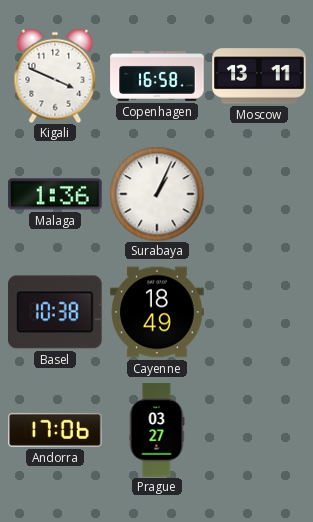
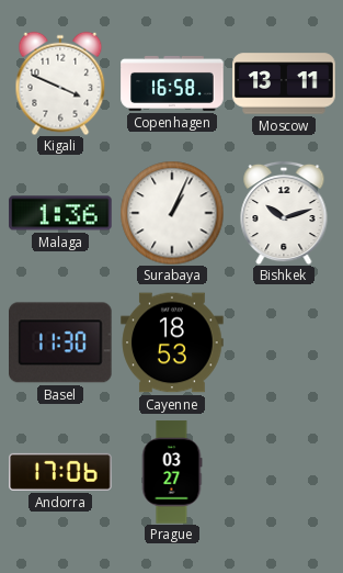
Bishkek: none -> 10:12 (284, 213)
Basel: 10:38 -> 11:30 (61, 342)
Cayenne: 18:49 -> 18:53 (172, 342)
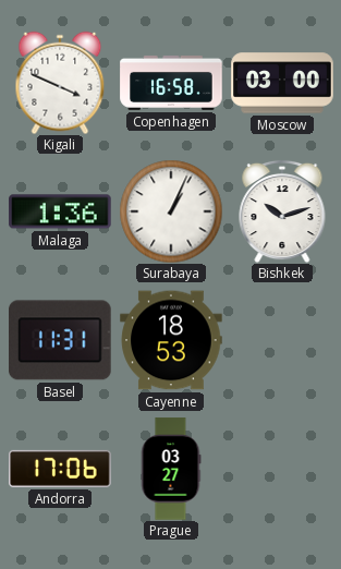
Moscow: 13:11 -> 03:00 (282, 83)
Basel: 11:30 -> 11:31 (61, 340)
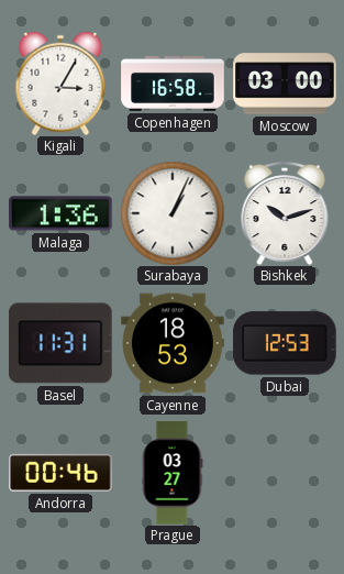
Kigali: 3:49 -> 3:05 (60, 84)
Dubai: none -> 12:53 (285, 343)
Andorra: 17:06 -> 00:46 (60, 473)
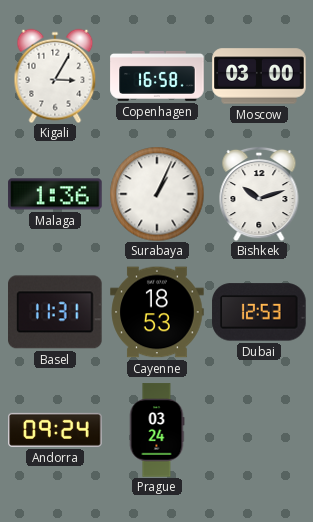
Andorra: 00:46 -> 09:24 (55, 430)
Prague: 03:27 -> 03:24 (157, 430)
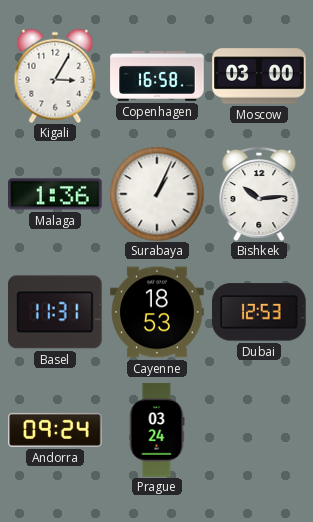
Bishkek: 10:12 -> 10:14 (259, 194)
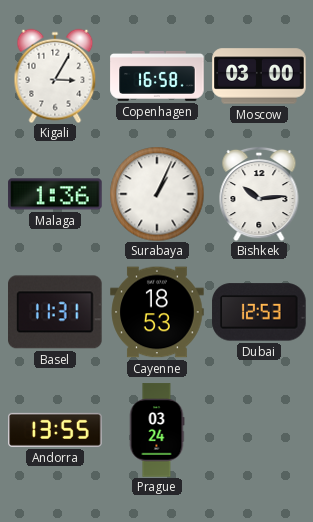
Andorra: 09:24 -> 13:55 (55, 430)
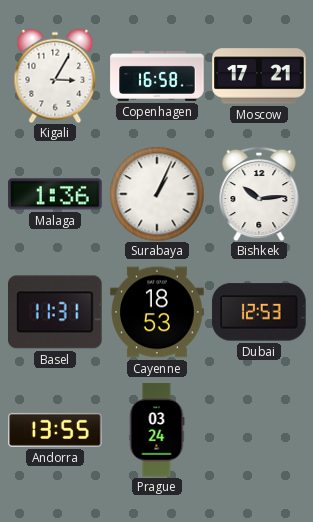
Moscow: 03:00 -> 17:21 (259, 76)
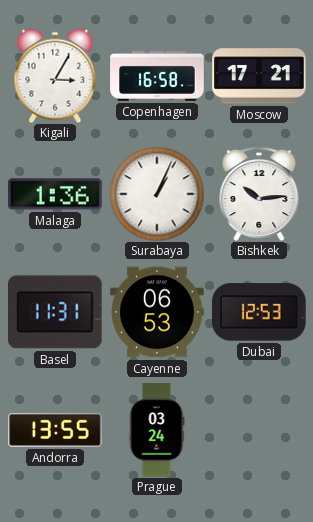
Cayenne: 18:53 -> 06:53 (157, 312)
